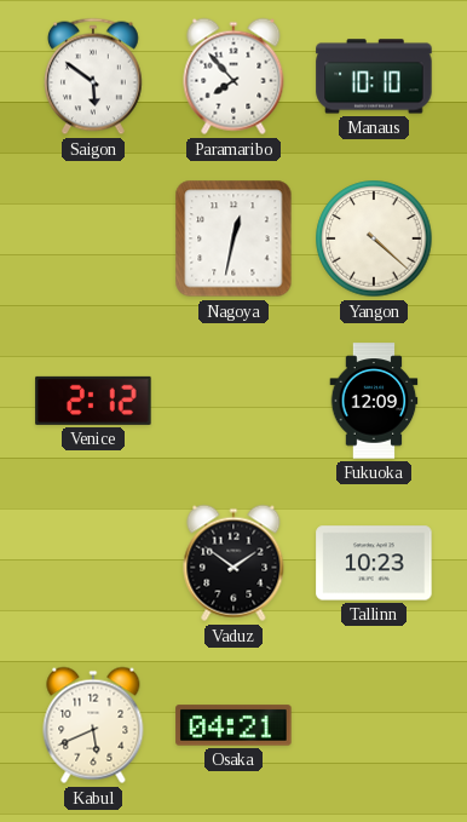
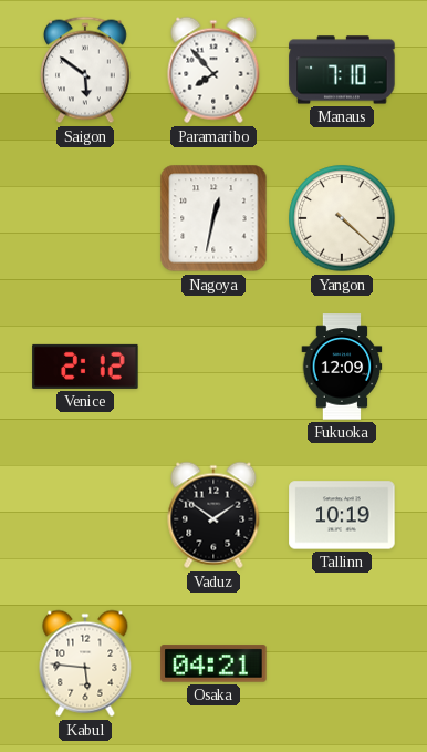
Manaus: 10:10 -> 7:10 (342, 70)
Tallinn: 10:23 -> 10:19 (342, 515)
Kabul: 5:41 -> 5:46 (85, 663)
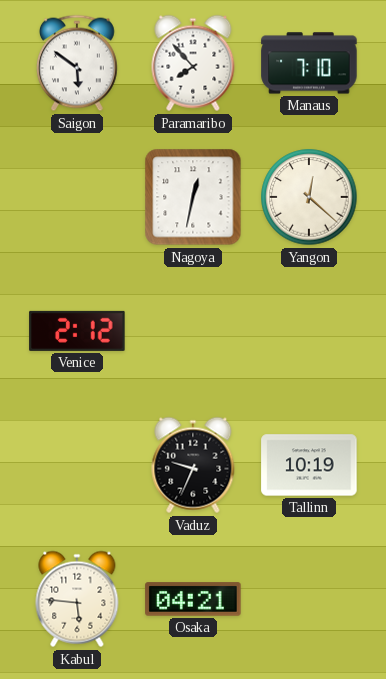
Yangon: 4:22 -> 12:22 (309, 197)
Fukuoka: 12:09 -> none (342, 367)
Vaduz: 1:51 -> 9:34 (193, 465)
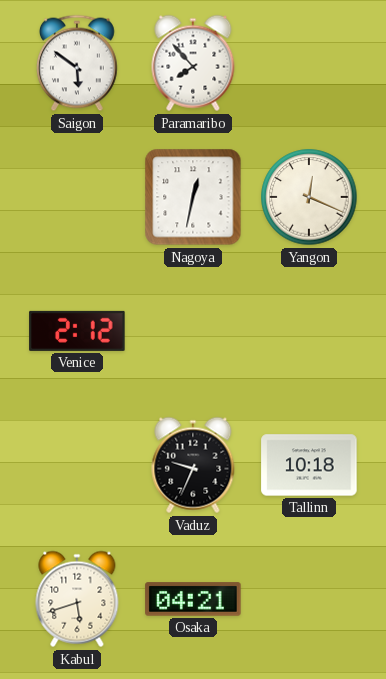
Manaus: 7:10 -> none (309, 63)
Yangon: 12:22 -> 12:19 (309, 197)
Tallinn: 10:19 -> 10:18 (309, 465)
Kabul: 5:46 -> 5:42 (77, 599)
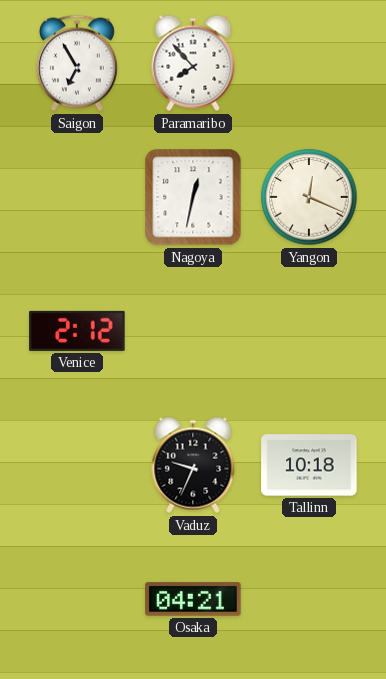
Saigon: 5:51 -> 6:55 (77, 63)
Kabul: 5:42 -> none (77, 599)
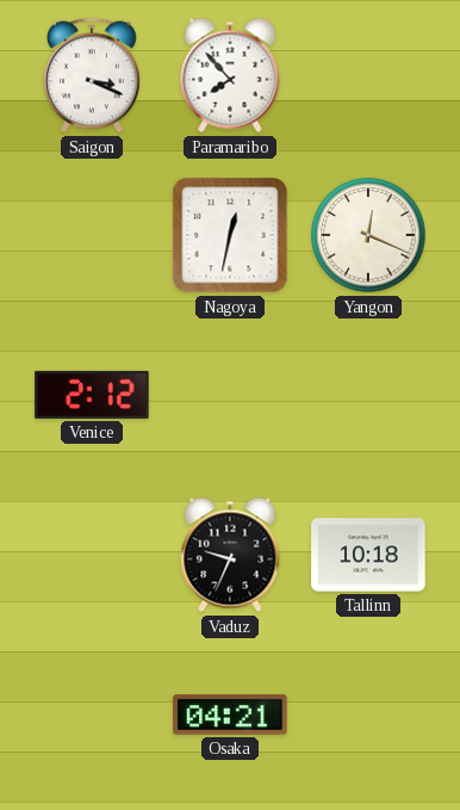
Saigon: 6:55 -> 3:19 (92, 75)
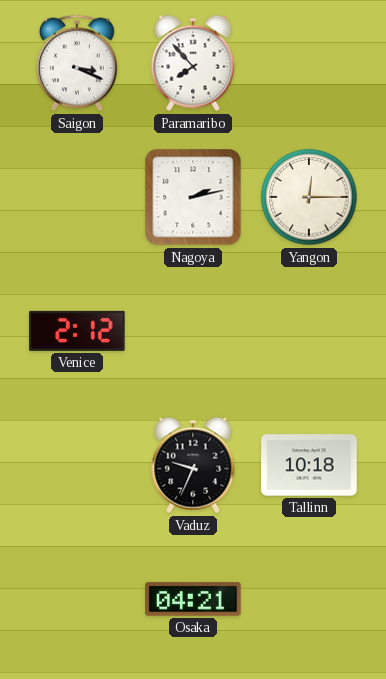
Nagoya: 12:32 -> 2:13 (193, 197)
Yangon: 12:19 -> 12:15 (309, 197)
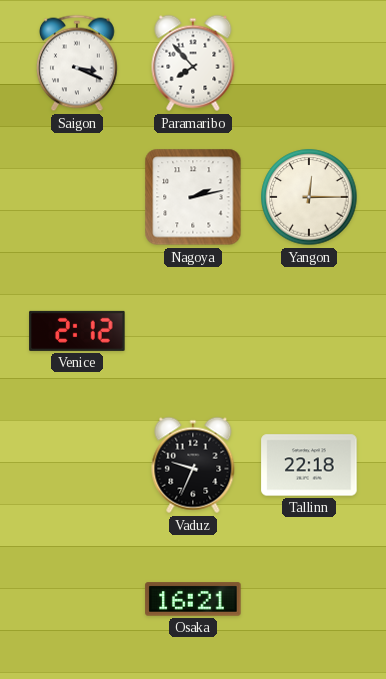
Tallinn: 10:18 -> 22:18 (309, 465)
Osaka: 04:21 -> 16:21 (193, 599)
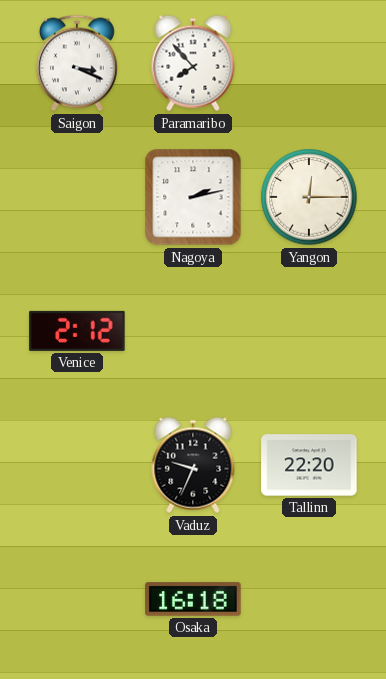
Tallinn: 22:18 -> 22:20 (309, 465)
Osaka: 16:21 -> 16:18 (193, 599)
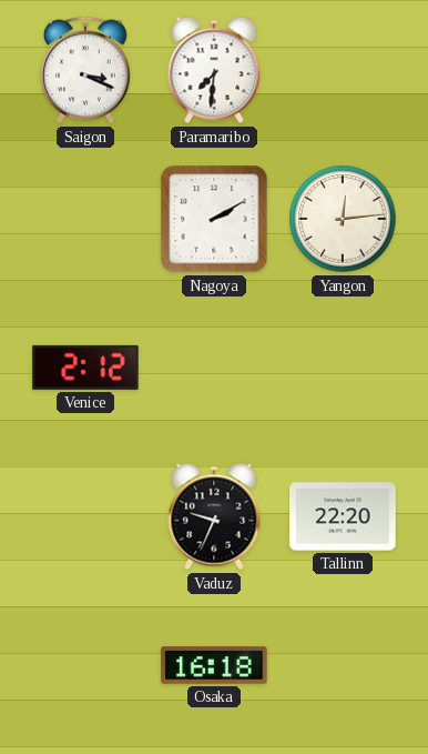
Paramaribo: 7:53 -> 7:31 (214, 70)
Nagoya: 2:13 -> 2:10 (214, 219)
Yangon: 12:15 -> 12:14 (343, 219)
